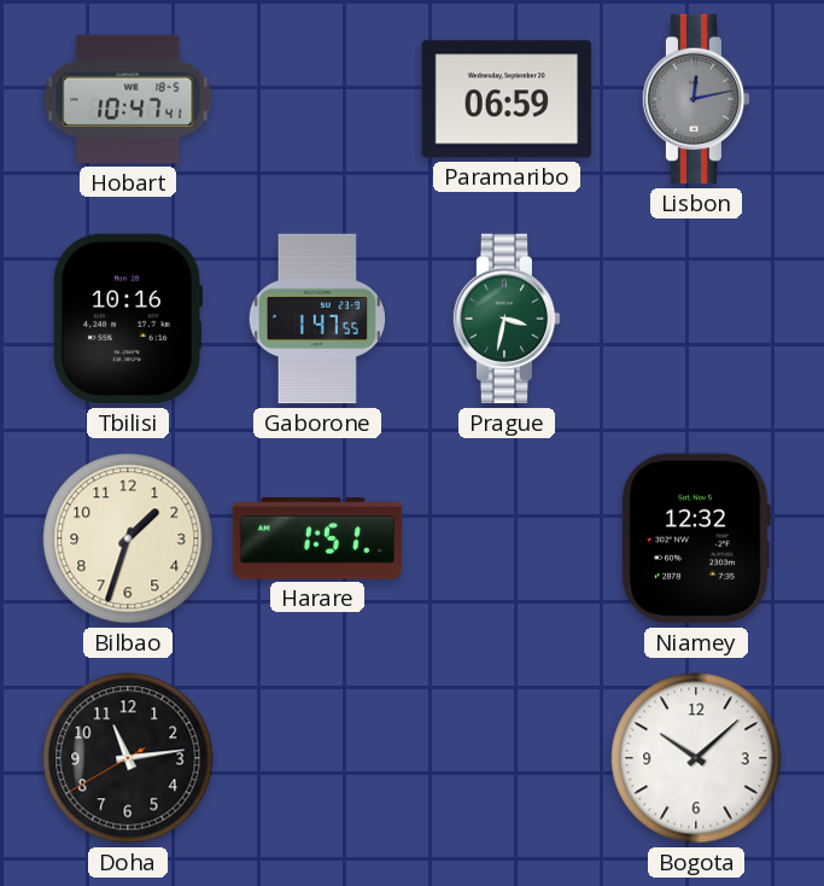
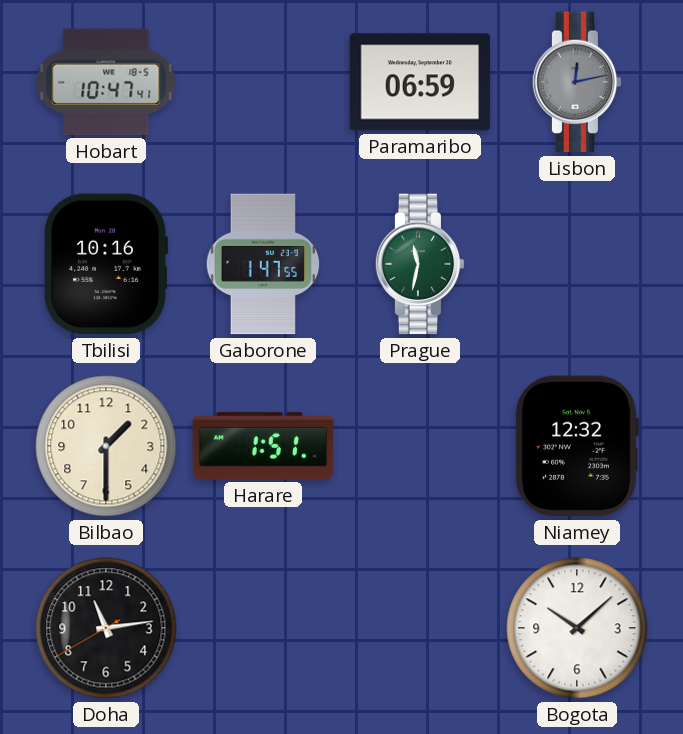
Prague: 3:32 -> 11:32 (420, 264)
Bilbao: 1:33 -> 1:30 (106, 446)
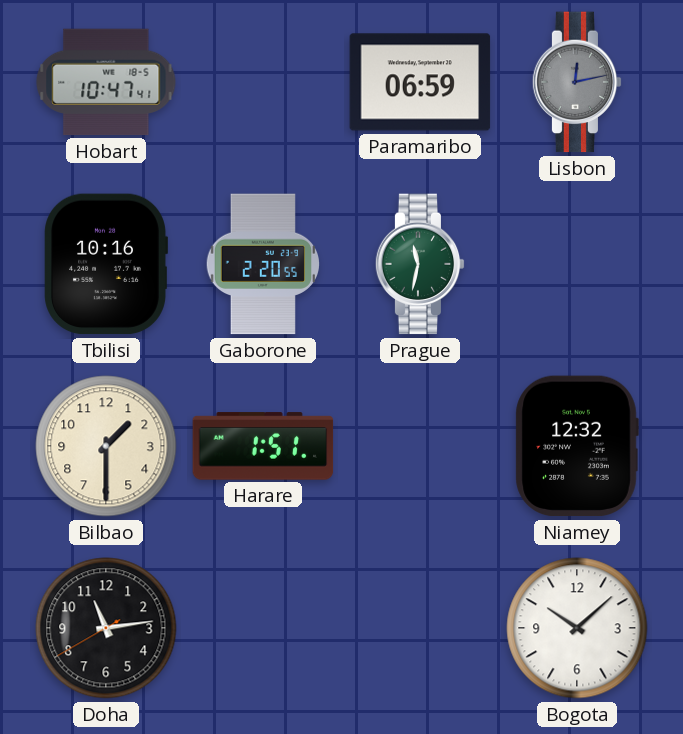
Gaborone: 1:47 -> 2:20 (263, 264)
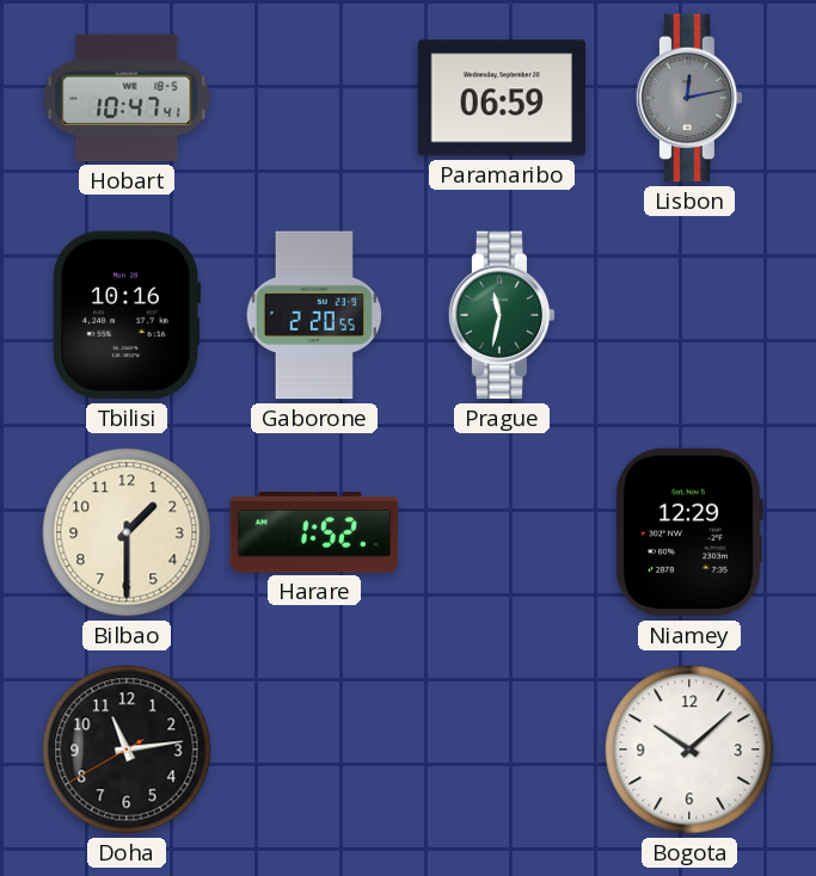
Harare: 1:51 -> 1:52 (314, 532)
Niamey: 12:32 -> 12:29 (689, 532)
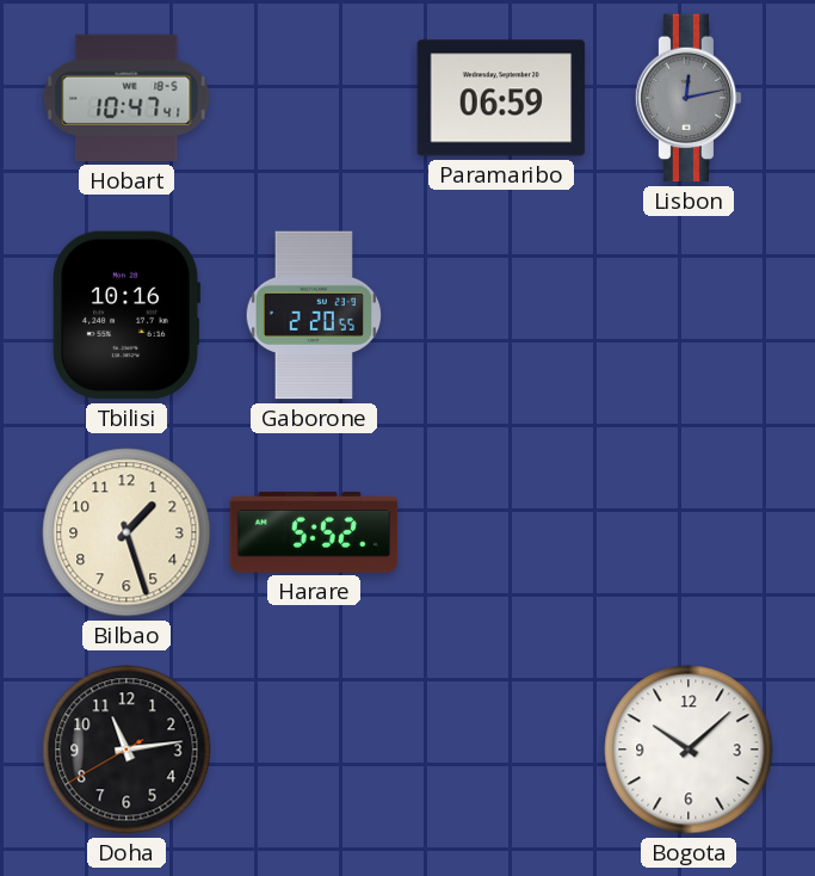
Prague: 11:32 -> none (502, 315)
Bilbao: 1:30 -> 1:27 (126, 532)
Harare: 1:52 -> 5:52 (314, 532)
Niamey: 12:29 -> none (689, 532)
